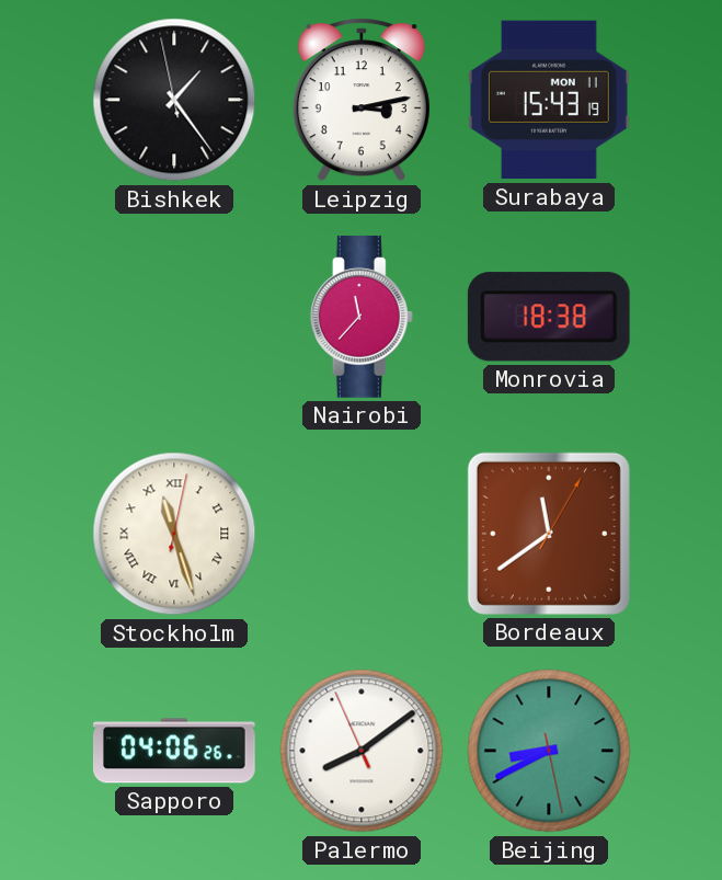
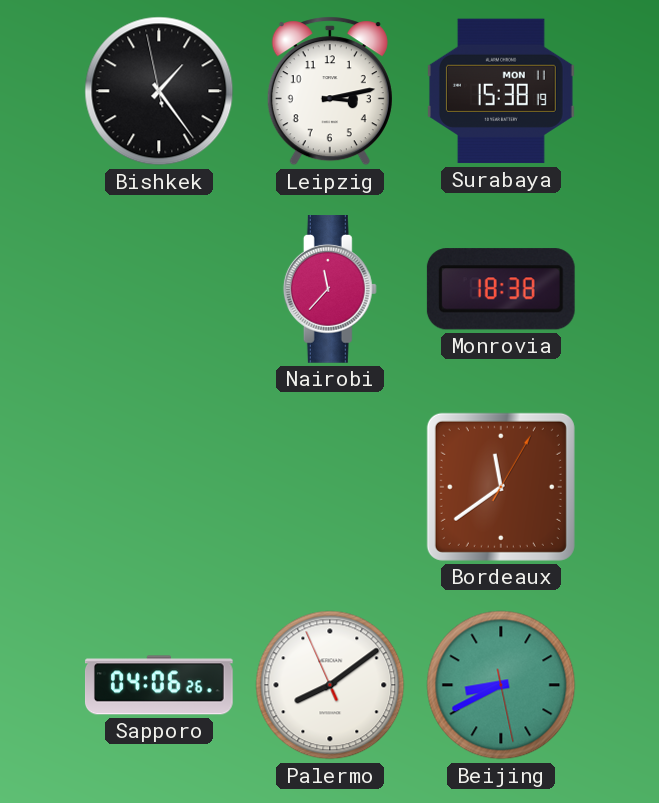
Surabaya: 15:43 -> 15:38 (501, 91)
Stockholm: 11:27 -> none (174, 534)
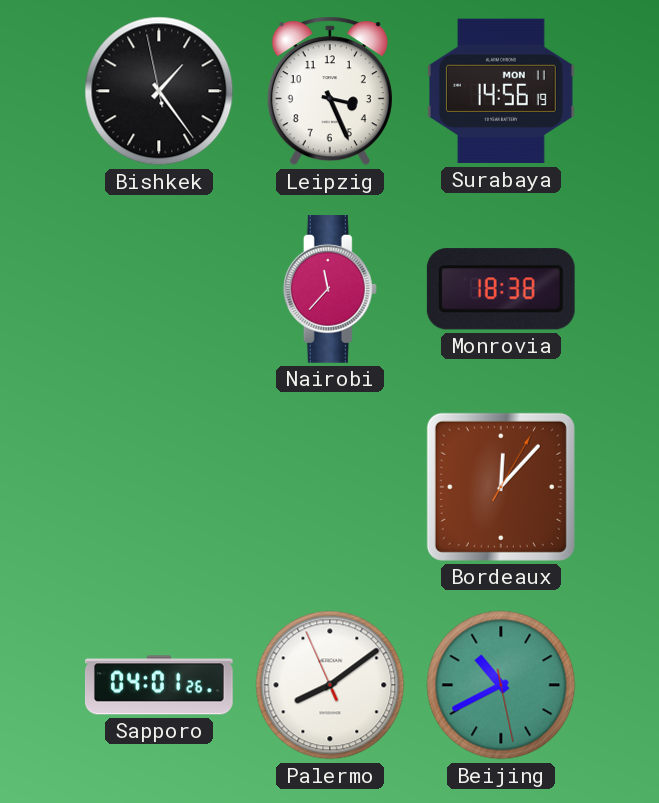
Leipzig: 3:13 -> 3:26 (330, 91)
Surabaya: 15:38 -> 14:56 (501, 91)
Bordeaux: 11:39 -> 12:07 (501, 487)
Sapporo: 04:06 -> 04:01 (160, 685)
Beijing: 8:40 -> 10:40 (501, 685)
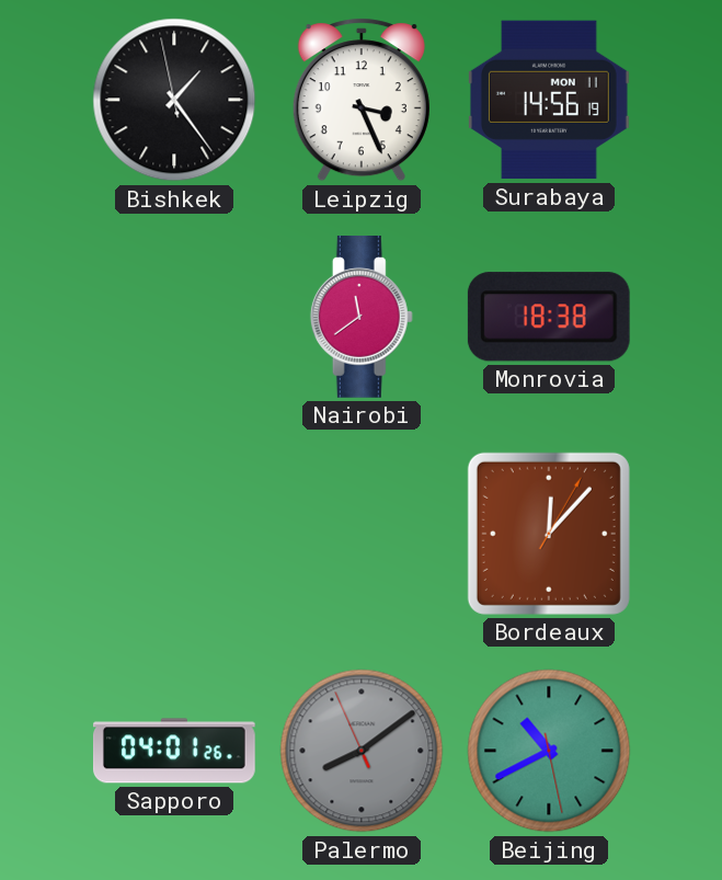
Nairobi: 11:37 -> 11:39 (362, 318)
Palermo dial: white -> grey (362, 751)
